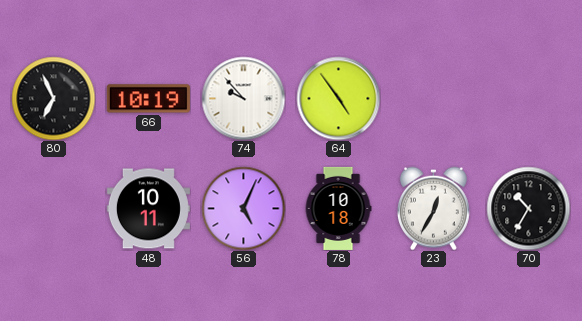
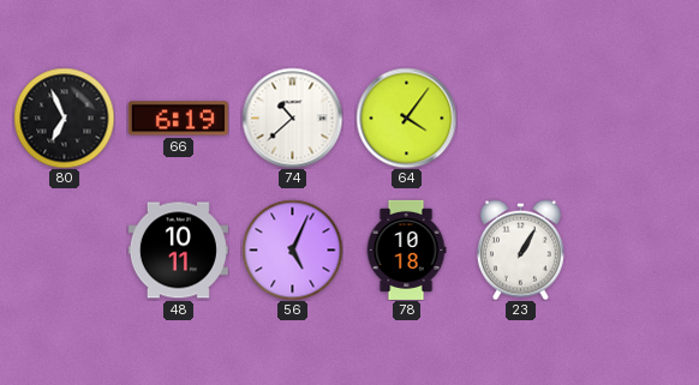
66: 10:19 -> 6:19 (178, 119)
74: 9:53 -> 10:38 (292, 118)
64: 4:54 -> 4:06 (406, 118)
23: 12:35 -> 1:05 (521, 249)
70: 10:35 -> none (528, 208)
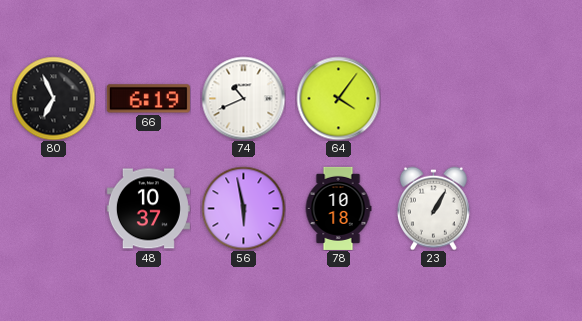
74: 10:38 -> 10:41 (243, 98)
48: 10:11 -> 10:37 (148, 209)
56: 5:04 -> 5:58 (243, 208)
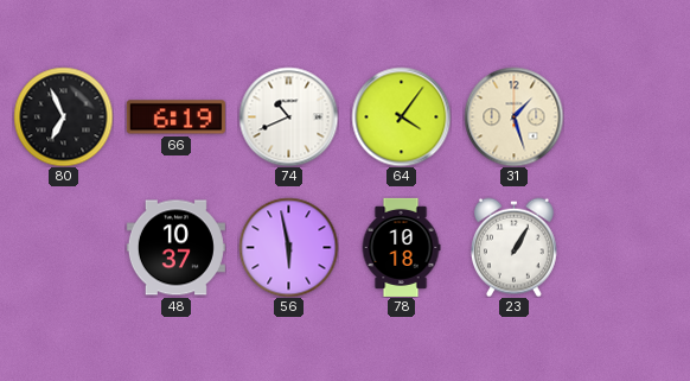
31: none -> 1:27 (513, 116)
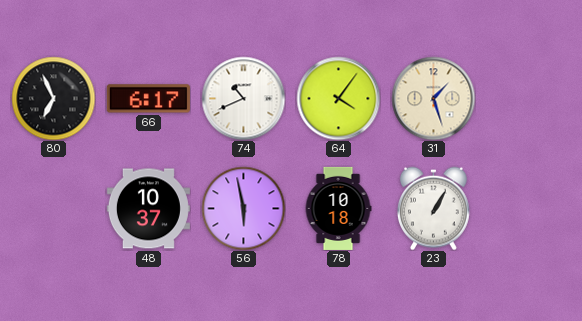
66: 6:19 -> 6:17 (148, 99)
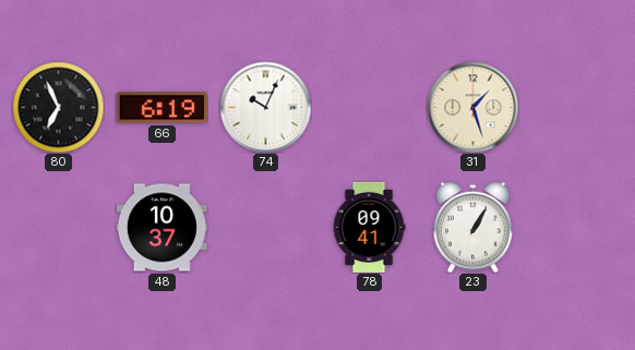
66: 6:17 -> 6:19 (161, 108)
74: 10:41 -> 10:04 (265, 107)
64: 4:06 -> none (338, 98)
56: 5:58 -> none (243, 208)
78: 10:18 -> 09:41 (369, 227)
